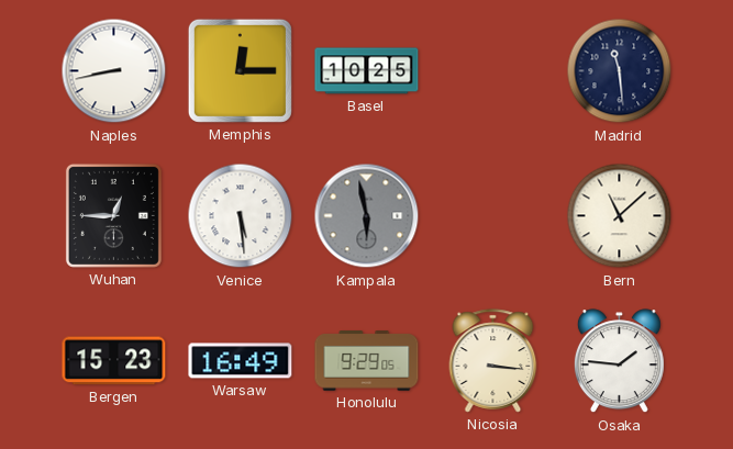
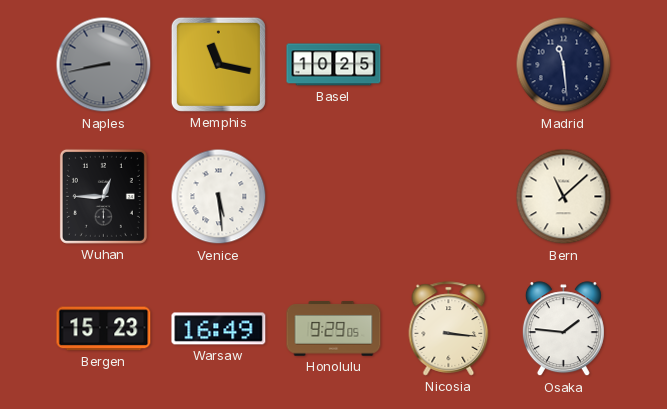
Naples dial: white -> grey (104, 65)
Memphis: 12:15 -> 11:17 (218, 64)
Kampala: 5:58 -> none (367, 216)
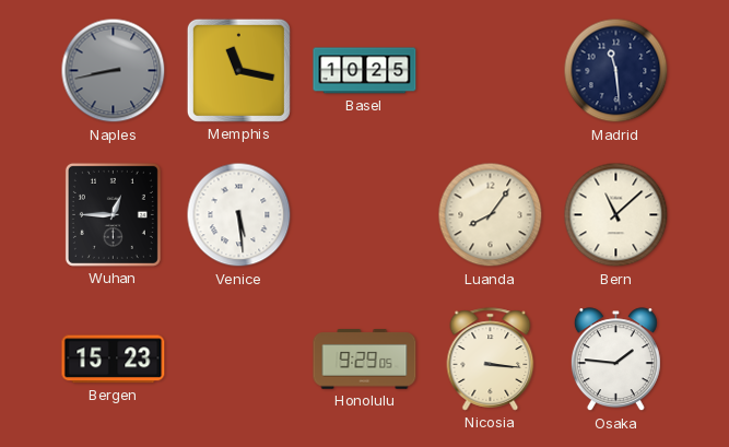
Luanda: none -> 8:06 (491, 215)
Warsaw: 16:49 -> none (219, 329)
